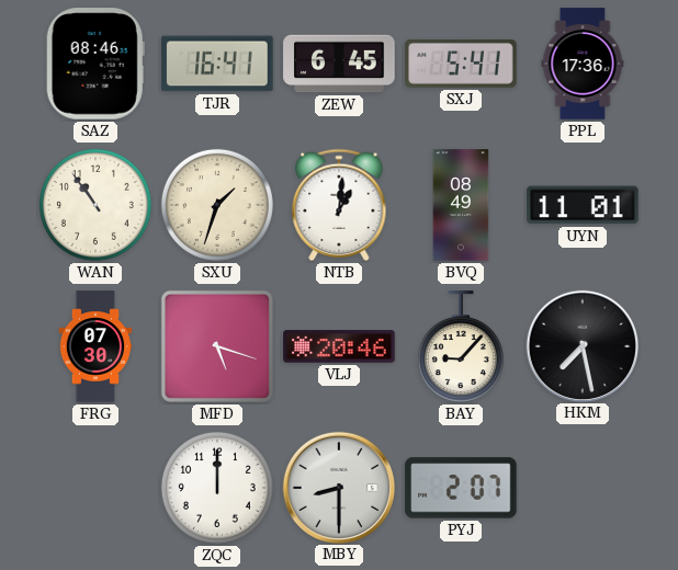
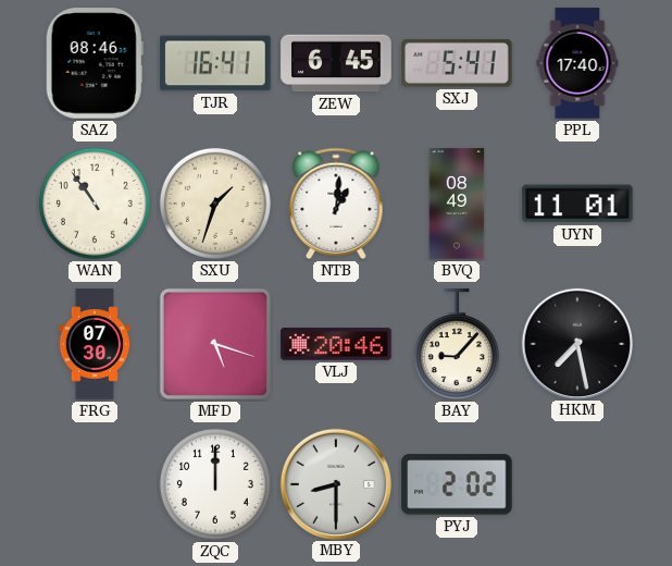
PPL: 17:36 -> 17:40 (577, 63)
PYJ: 2:07 -> 2:02 (457, 484)
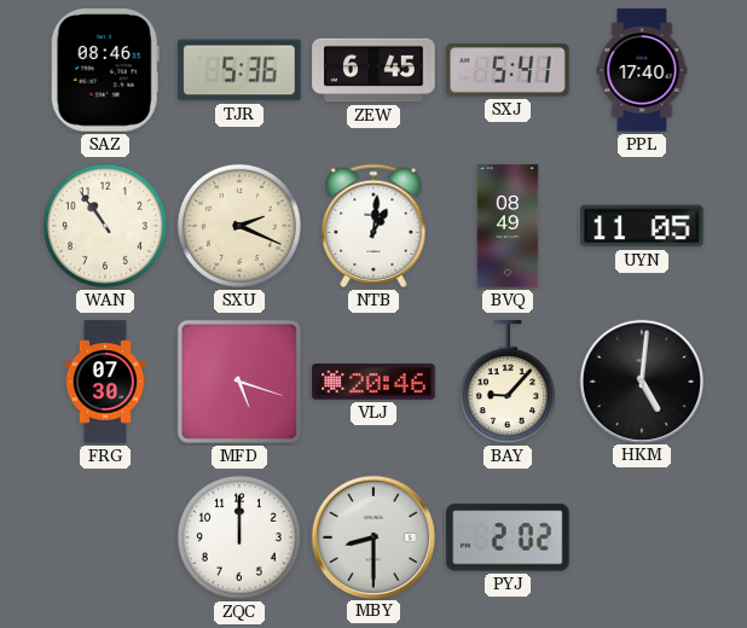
TJR: 16:41 -> 5:36 (239, 70)
SXU: 1:33 -> 2:19 (239, 226)
UYN: 11:01 -> 11:05 (642, 226)
HKM: 7:28 -> 5:01 (641, 380)
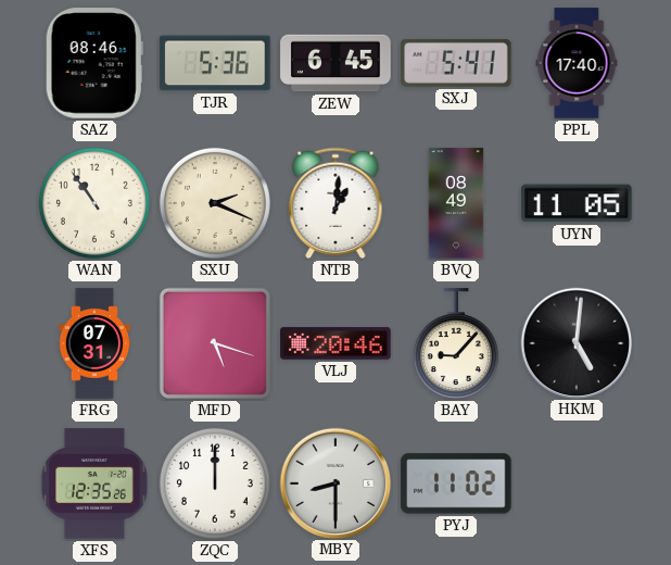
FRG: 07:30 -> 07:31 (94, 343)
XFS: none -> 12:35 (94, 484)
PYJ: 2:02 -> 11:02 (456, 484)
